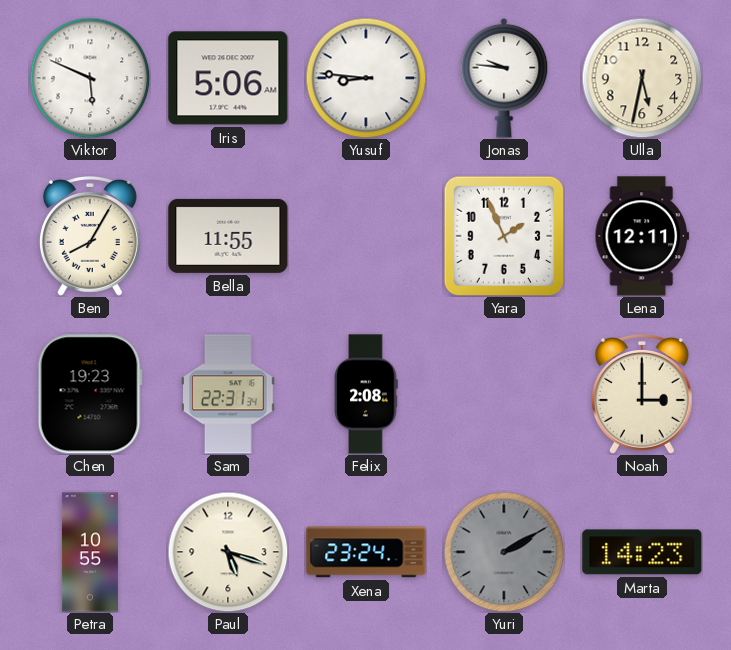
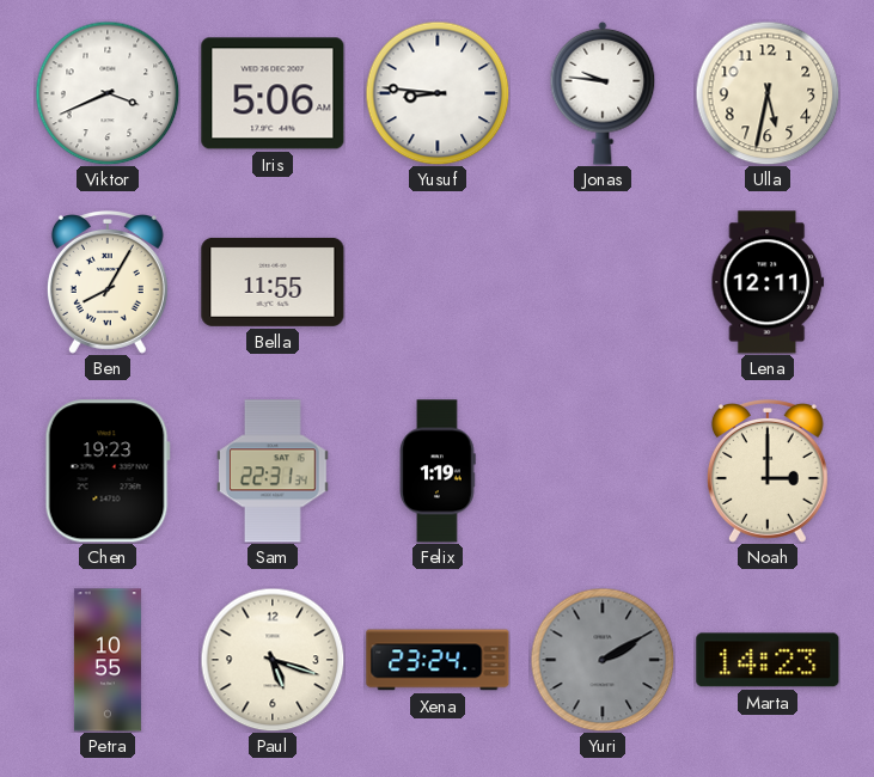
Viktor: 5:49 -> 3:41 (108, 93)
Yara: 1:56 -> none (503, 235)
Felix: 2:08 -> 1:19 (438, 471)
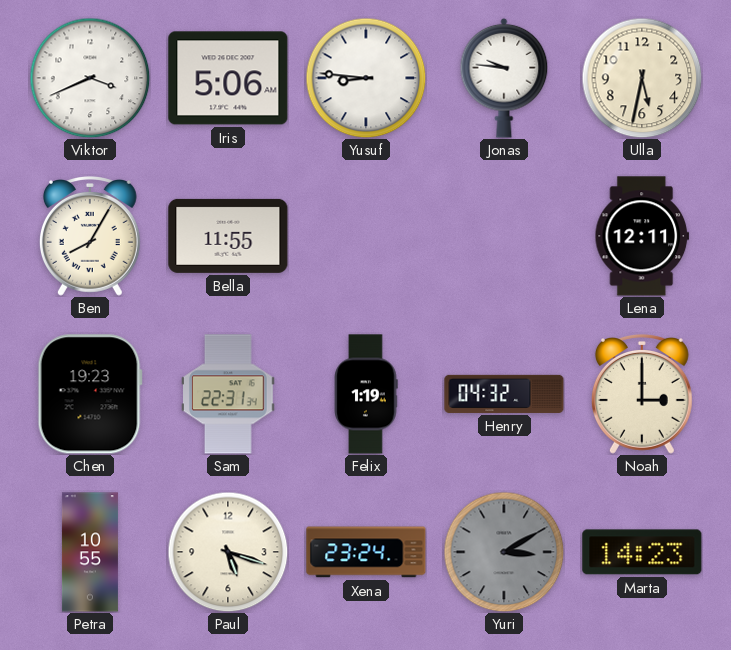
Henry: none -> 04:32 (504, 394)
Yuri: 2:10 -> 3:10 (504, 552)
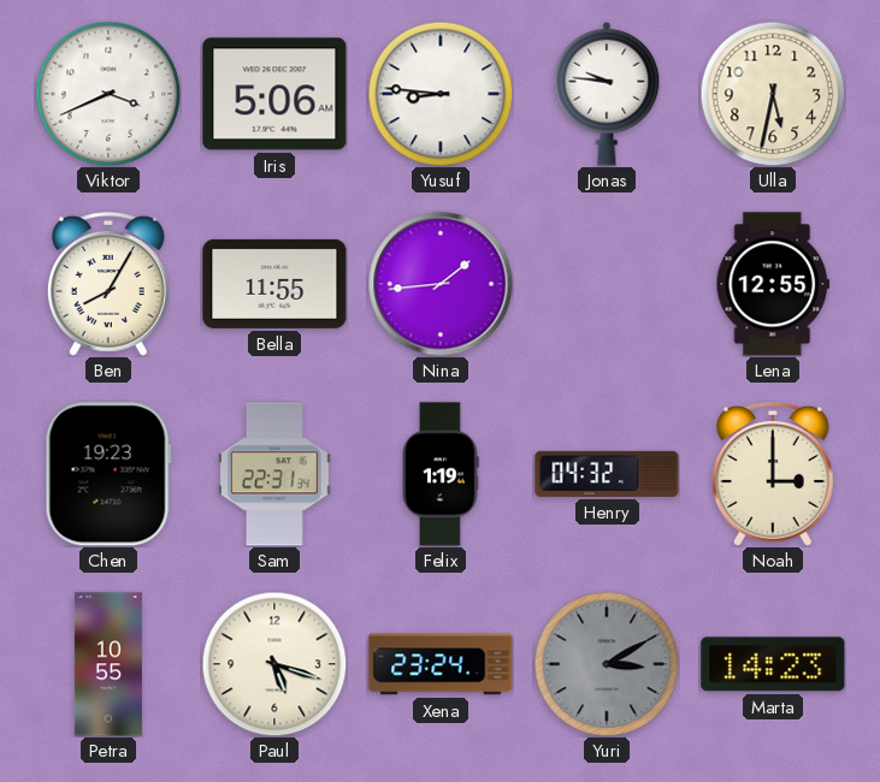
Nina: none -> 1:44 (441, 284)
Lena: 12:11 -> 12:55 (773, 284)
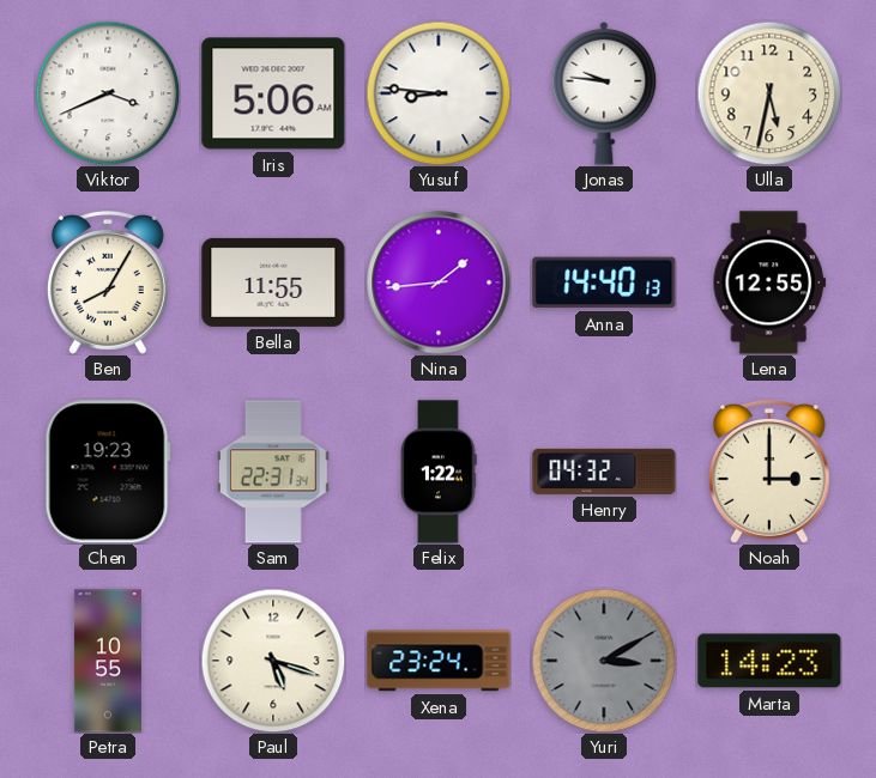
Anna: none -> 14:40 (604, 282)
Felix: 1:19 -> 1:22 (439, 472)
